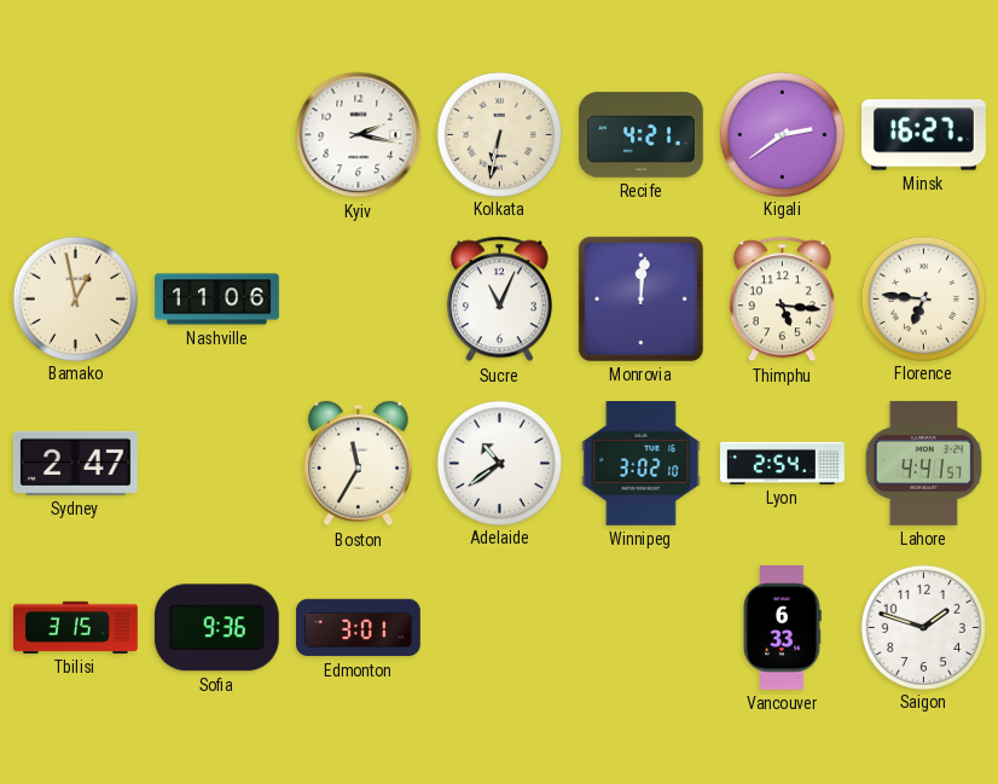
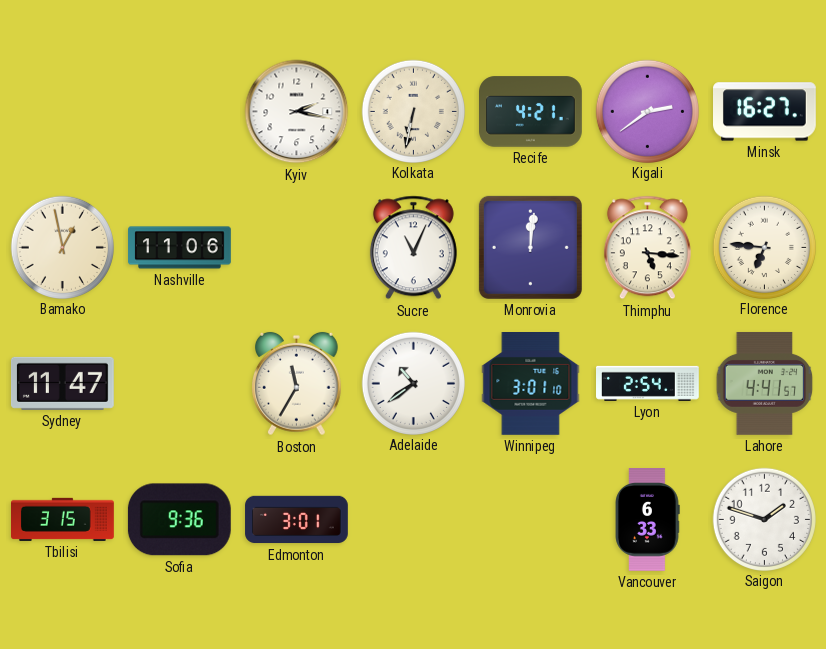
Sydney: 2:47 -> 11:47 (62, 383)
Winnipeg: 3:02 -> 3:01 (531, 384)
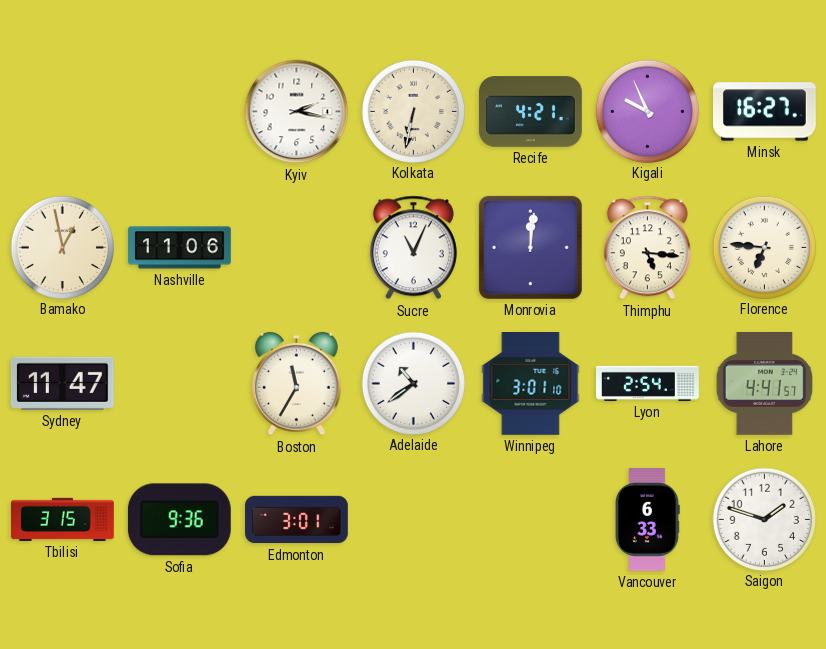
Kigali: 2:39 -> 9:56 (647, 111)
